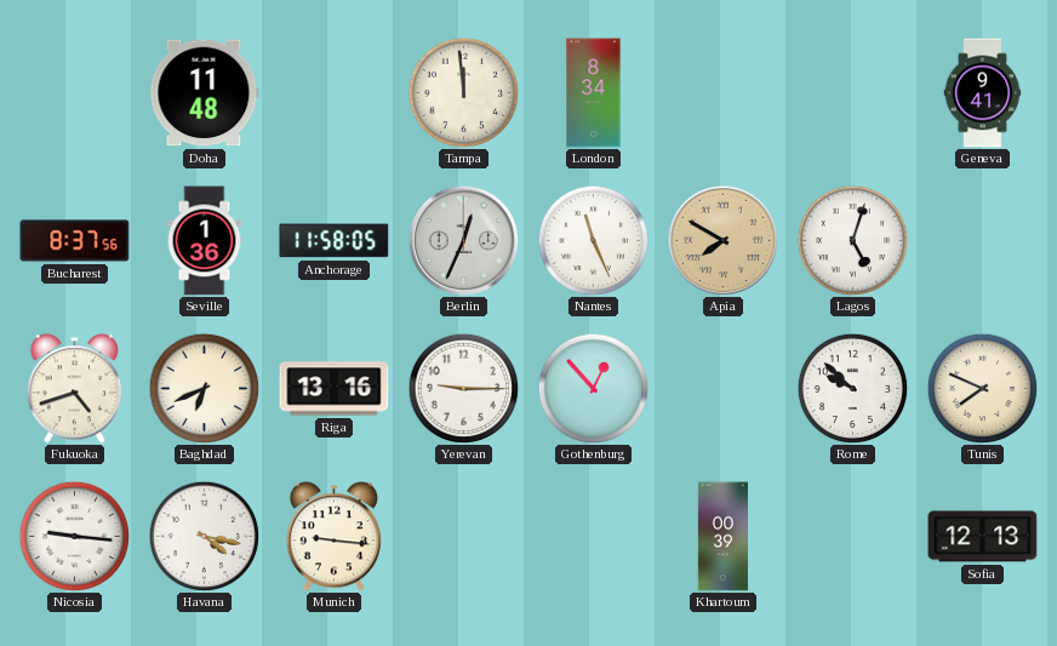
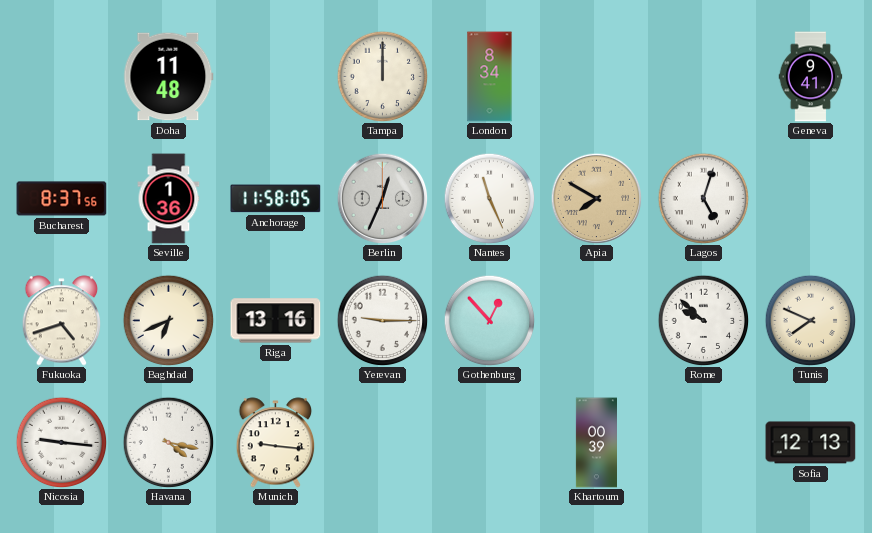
Tampa: 11:59 -> 12:00 (382, 76)
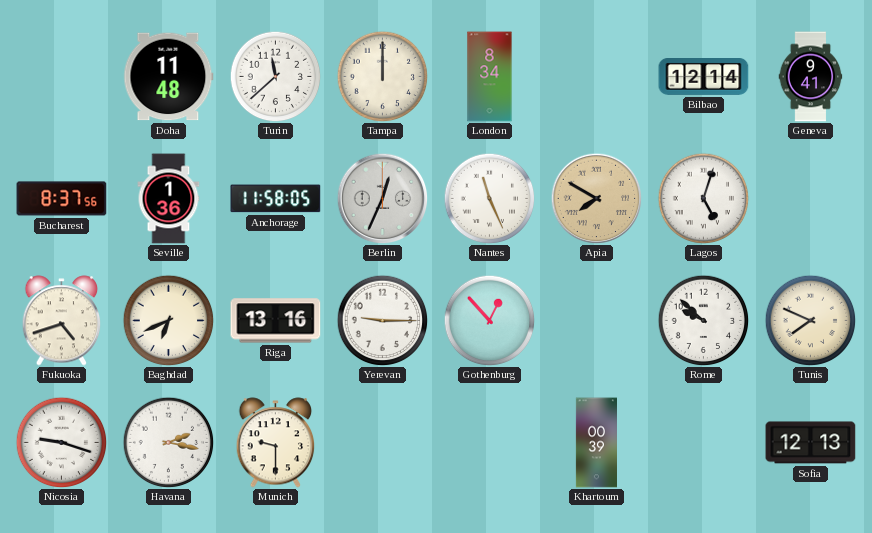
Turin: none -> 11:38 (275, 76)
Bilbao: none -> 12:14 (704, 77)
Nicosia: 9:16 -> 9:18 (61, 442)
Havana: 4:17 -> 2:17 (168, 442)
Munich: 9:16 -> 9:30 (276, 443)
